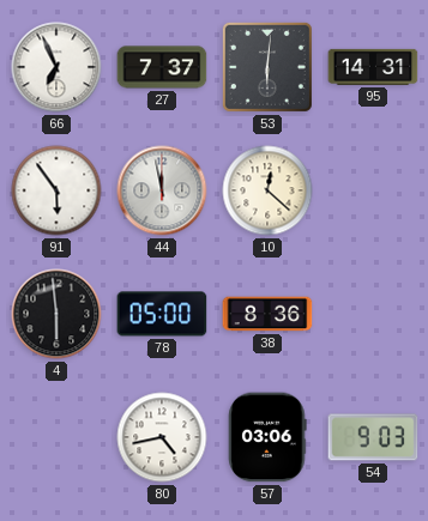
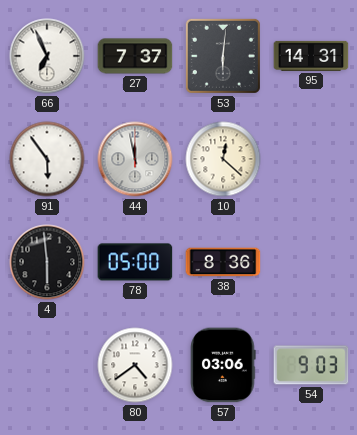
80: 4:43 -> 4:39 (135, 365)
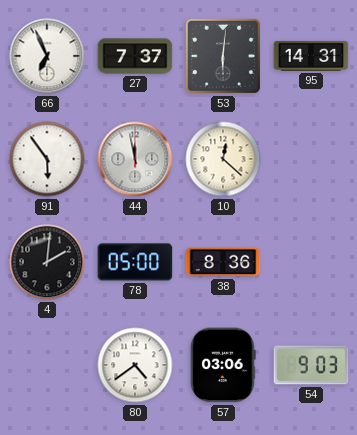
4: 5:59 -> 2:01 (47, 262)
